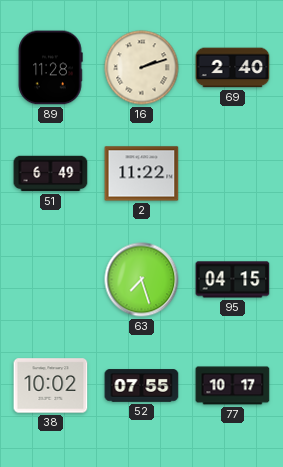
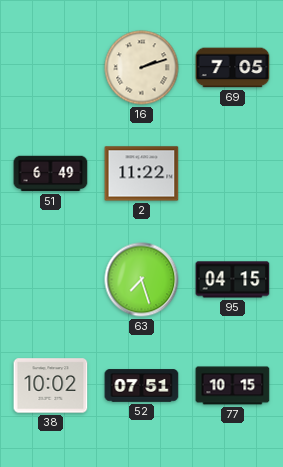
89: 11:28 -> none (50, 68)
69: 2:40 -> 7:05 (233, 68)
52: 07:55 -> 07:51 (142, 386)
77: 10:17 -> 10:15 (233, 386)
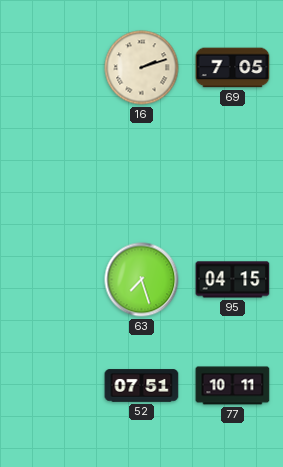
51: 6:49 -> none (51, 174)
2: 11:22 -> none (142, 174)
38: 10:02 -> none (51, 386)
77: 10:15 -> 10:11 (233, 386)
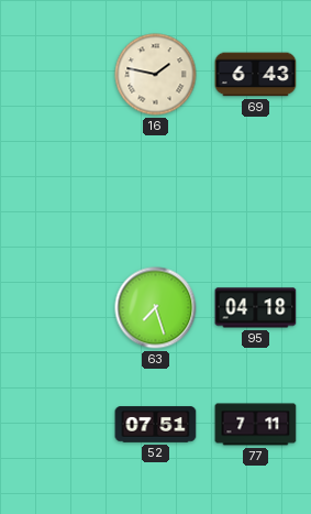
16: 2:12 -> 1:47 (156, 75)
69: 7:05 -> 6:43 (256, 75)
95: 04:15 -> 04:18 (256, 308)
77: 10:11 -> 7:11 (256, 425)
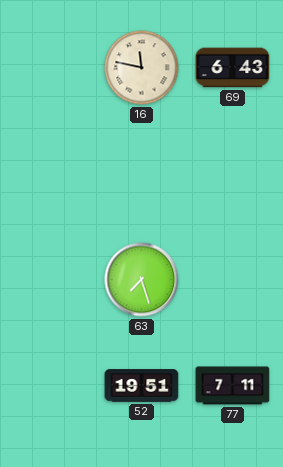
16: 1:47 -> 11:47 (142, 68)
95: 04:18 -> none (256, 308)
52: 07:51 -> 19:51 (142, 386)
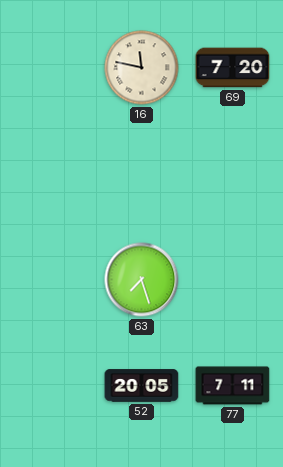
69: 6:43 -> 7:20 (233, 68)
52: 19:51 -> 20:05 (142, 386)
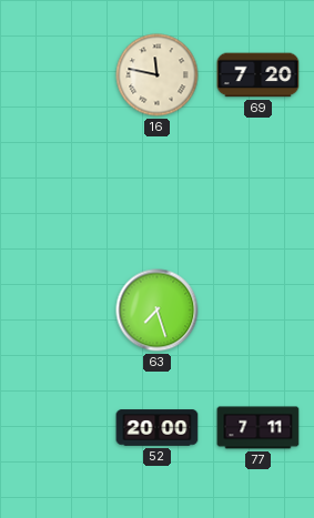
52: 20:05 -> 20:00 (158, 428)
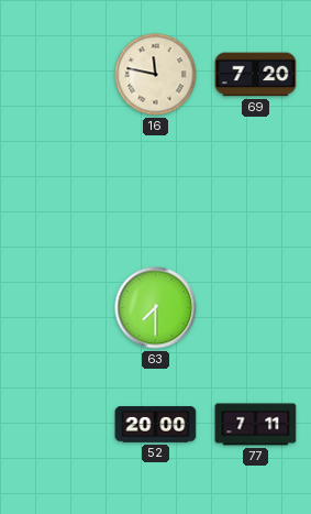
63: 7:27 -> 7:30 (156, 308)
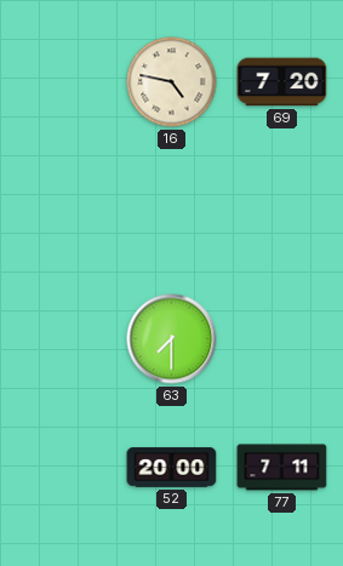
16: 11:47 -> 4:47 (172, 82)
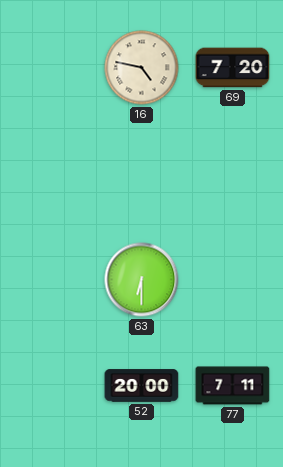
63: 7:30 -> 6:30 (142, 280)
